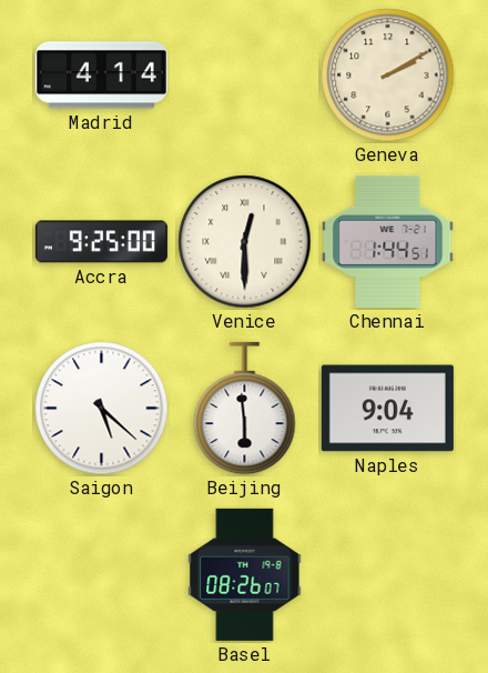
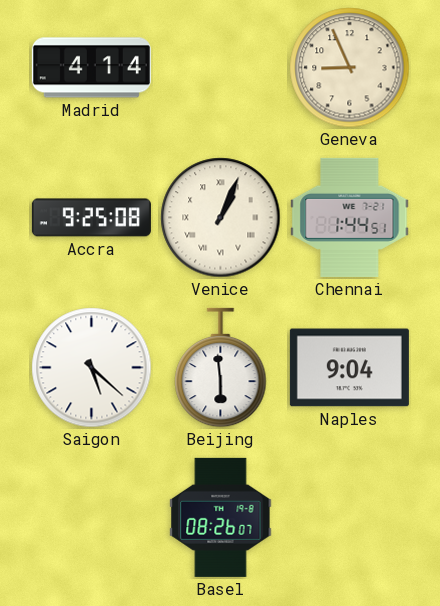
Geneva: 2:10 -> 8:56 (350, 68)
Accra: 9:25:00 -> 9:25:08 (91, 218)
Venice: 12:30 -> 1:04 (221, 218)
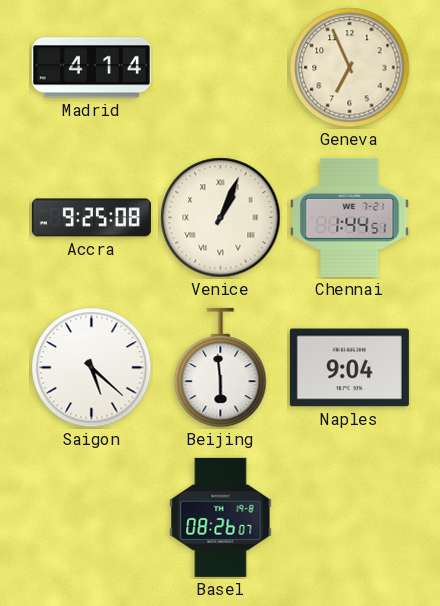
Geneva: 8:56 -> 6:56 (350, 68)
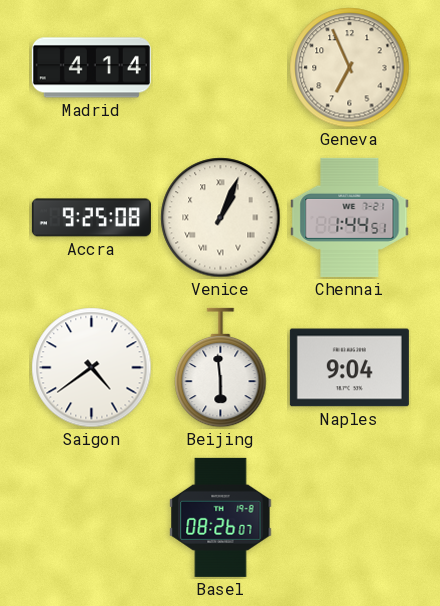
Saigon: 5:22 -> 4:39 (92, 368)
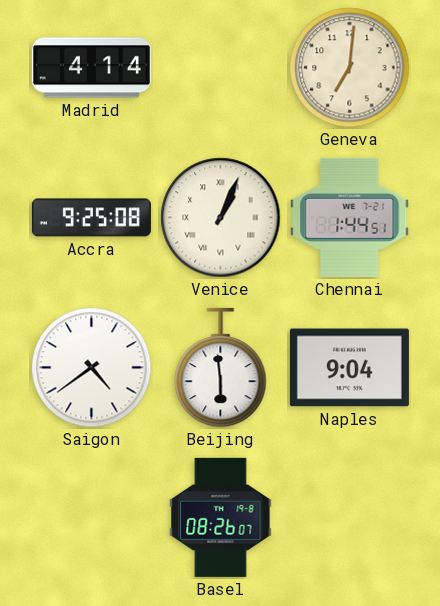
Geneva: 6:56 -> 7:01 (350, 68)
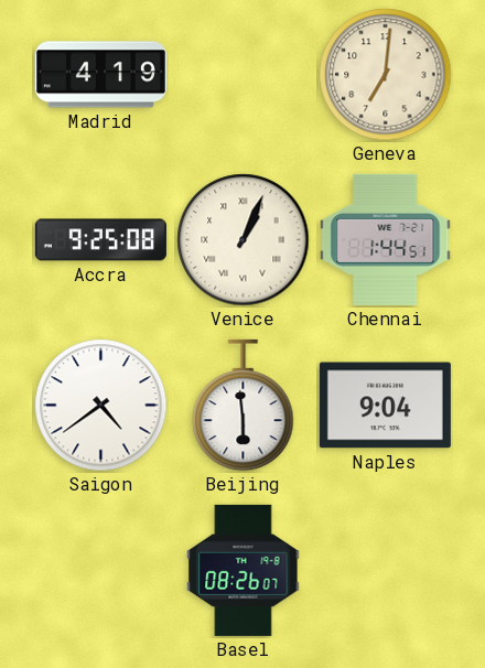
Madrid: 4:14 -> 4:19 (100, 75)
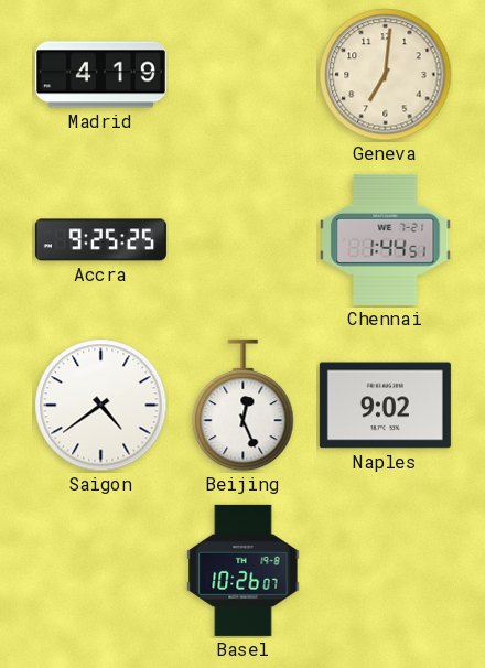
Accra: 9:25:08 -> 9:25:25 (100, 240)
Venice: 1:04 -> none (244, 240)
Beijing: 5:59 -> 12:26 (244, 406)
Naples: 9:04 -> 9:02 (385, 406)
Basel: 08:26 -> 10:26 (244, 570)
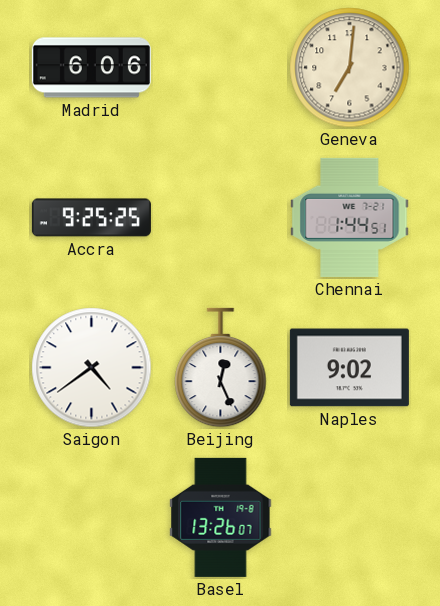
Madrid: 4:19 -> 6:06 (91, 68)
Basel: 10:26 -> 13:26 (221, 517)
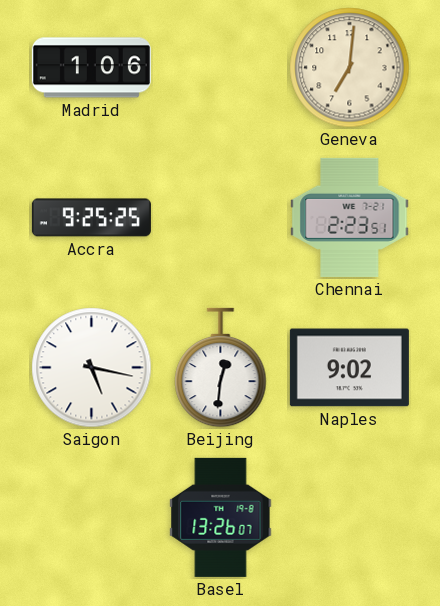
Madrid: 6:06 -> 1:06 (91, 68)
Chennai: 1:44 -> 2:23 (350, 217)
Saigon: 4:39 -> 5:17 (92, 368)
Beijing: 12:26 -> 12:31 (221, 368)
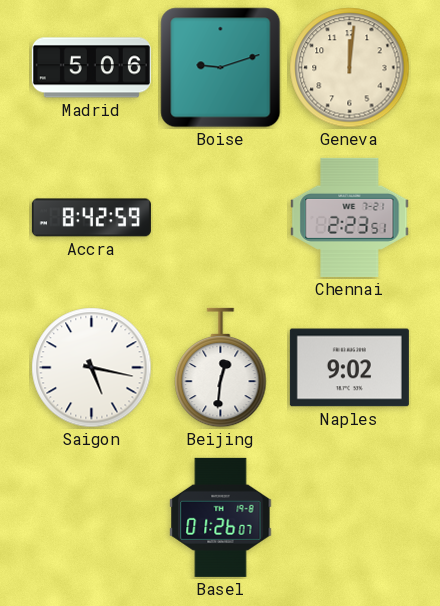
Madrid: 1:06 -> 5:06 (91, 68)
Boise: none -> 9:12 (221, 68)
Geneva: 7:01 -> 12:01 (350, 68)
Accra: 9:25 -> 8:42 (91, 218)
Basel: 13:26 -> 01:26 (221, 517)
